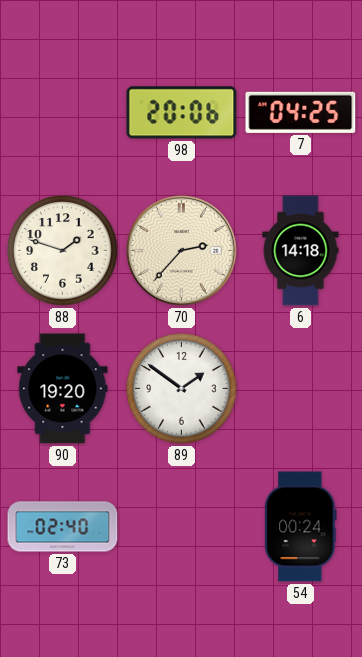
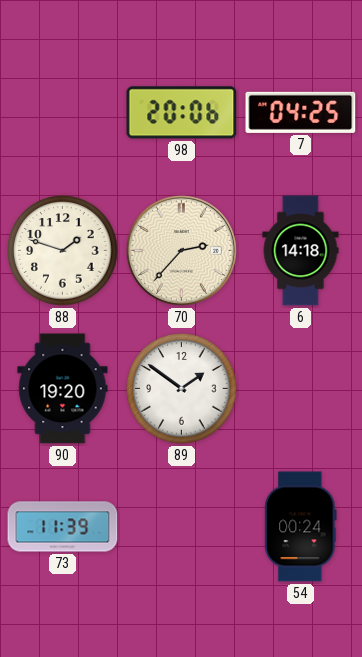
73: 02:40 -> 11:39 (63, 527)
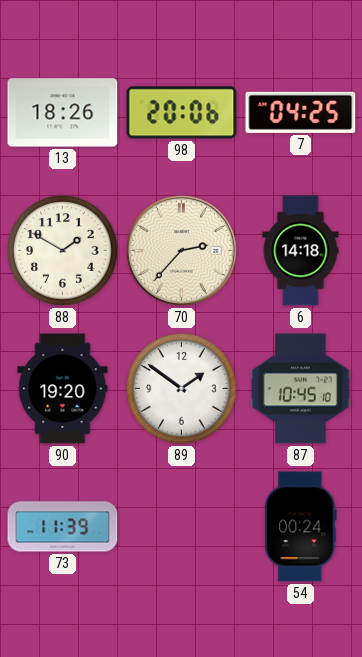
13: none -> 18:26 (63, 113)
88: 1:48 -> 1:50 (63, 251)
87: none -> 10:45 (301, 389)
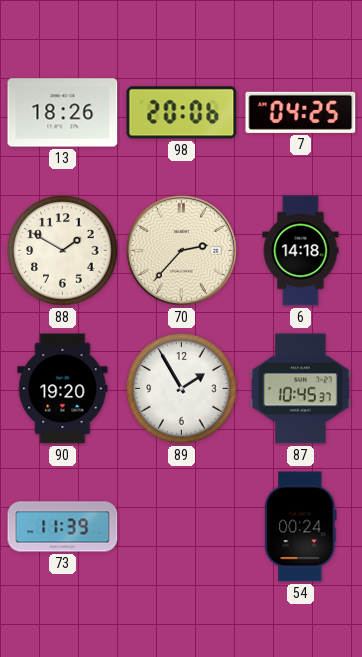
89: 1:51 -> 1:55 (182, 389)
87: 10:45:10 -> 10:45:37 (301, 389)
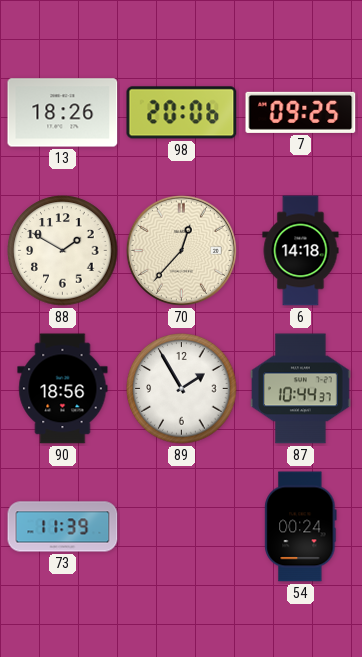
7: 04:25 -> 09:25 (301, 112)
70: 2:37 -> 12:37 (181, 250)
90: 19:20 -> 18:56 (63, 389)
87: 10:45 -> 10:44 (301, 389)
